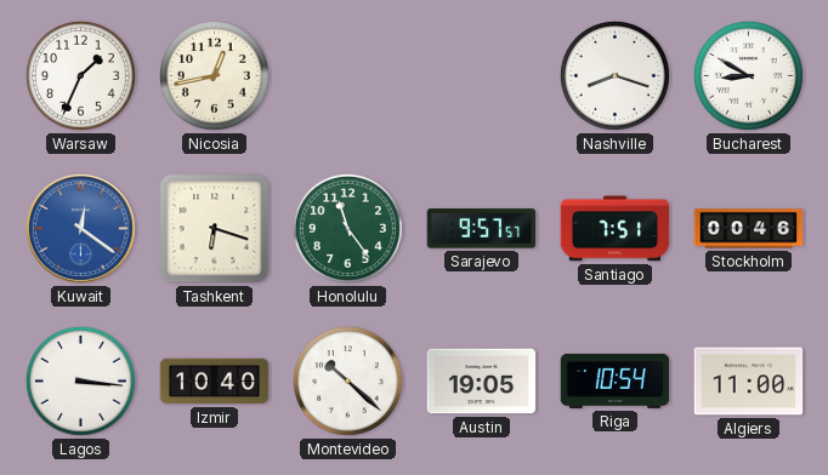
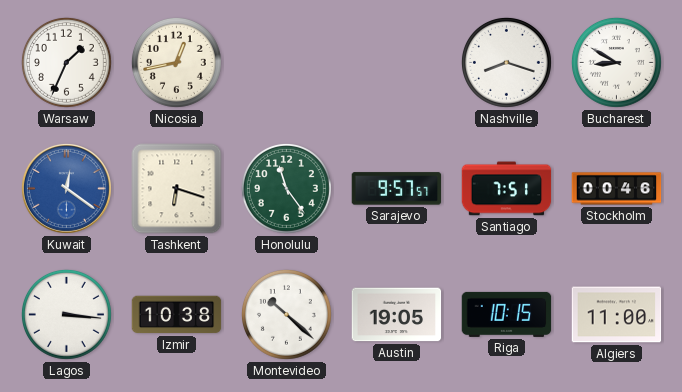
Izmir: 10:40 -> 10:38 (177, 315)
Riga: 10:54 -> 10:15 (507, 314)
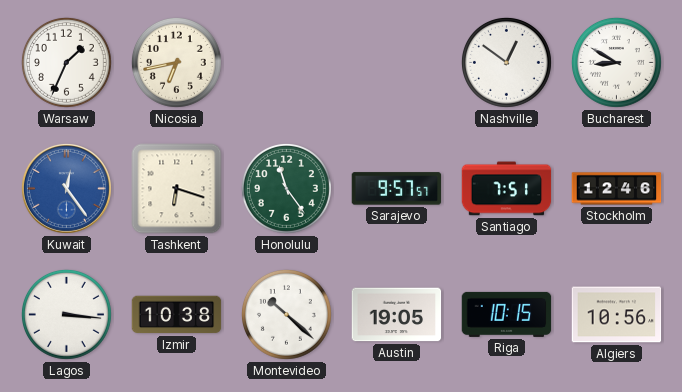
Nicosia: 12:43 -> 6:43 (176, 62)
Nashville: 8:18 -> 12:51 (506, 62)
Kuwait: 12:21 -> 12:24 (66, 188)
Stockholm: 00:46 -> 12:46 (617, 189)
Algiers: 11:00 -> 10:56 (617, 315)
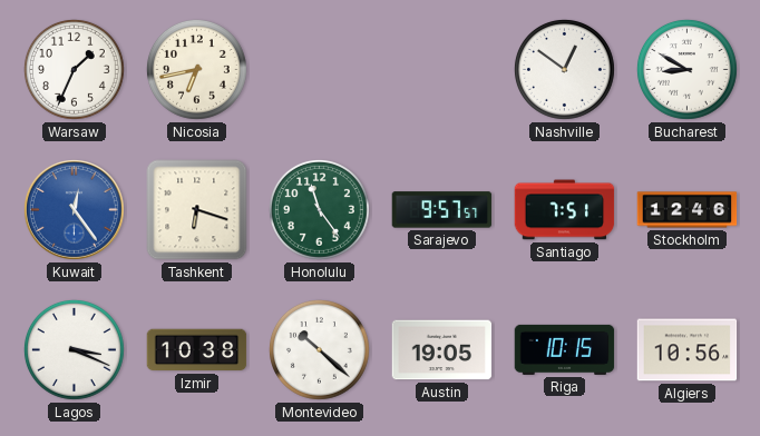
Lagos: 3:16 -> 3:19 (74, 349)
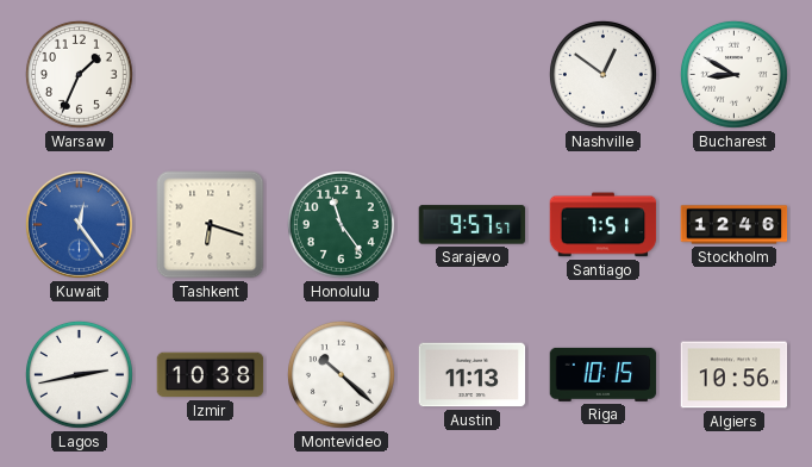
Nicosia: 6:43 -> none (196, 69)
Lagos: 3:19 -> 2:43 (79, 374)
Austin: 19:05 -> 11:13 (473, 375)
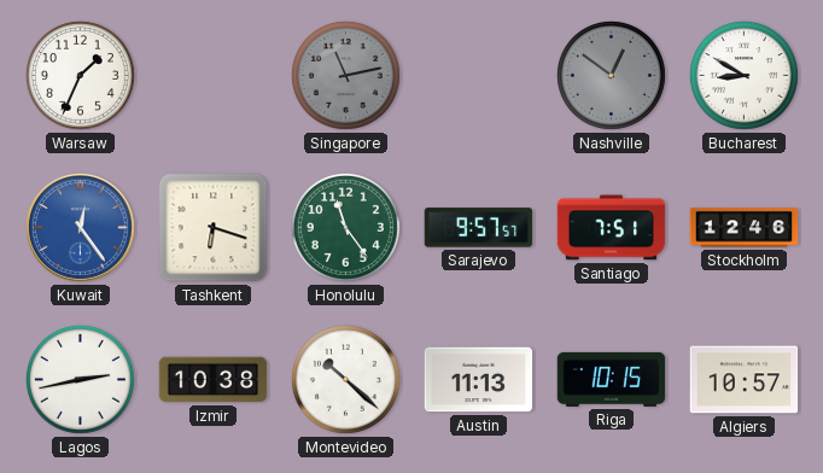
Singapore: none -> 11:13 (345, 75)
Nashville dial: white -> grey (611, 75)
Algiers: 10:56 -> 10:57 (745, 380)
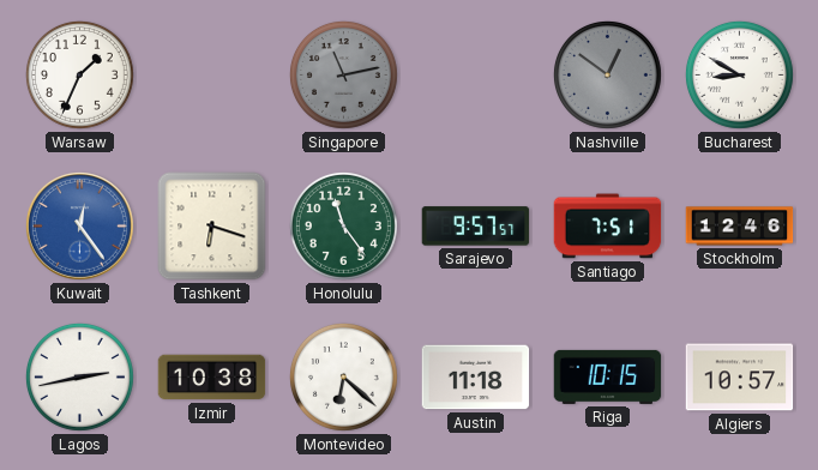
Montevideo: 10:22 -> 6:22 (343, 376)
Austin: 11:13 -> 11:18 (476, 378)
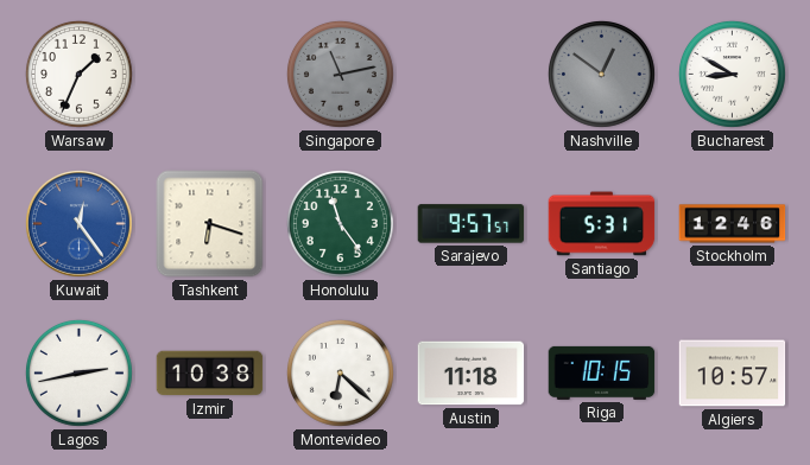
Santiago: 7:51 -> 5:31 (602, 224)
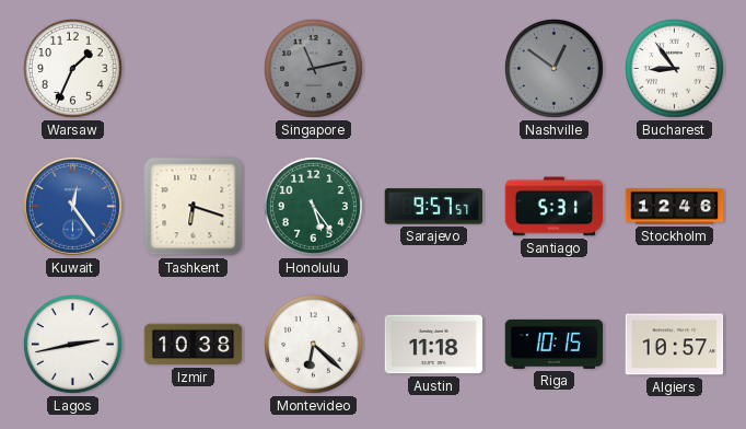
Bucharest: 8:50 -> 8:54 (674, 68)
Honolulu: 11:24 -> 5:24 (313, 206)
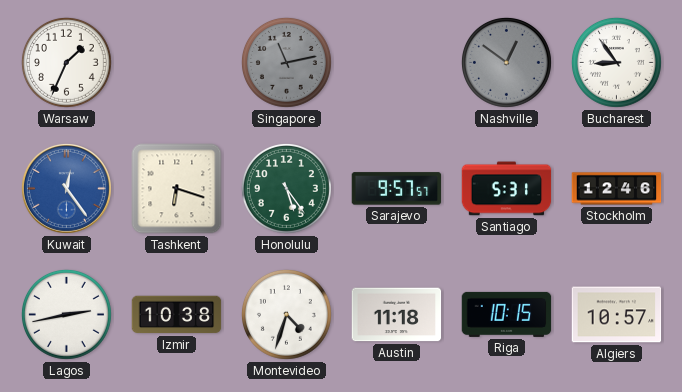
Montevideo: 6:22 -> 4:33 (286, 314)
